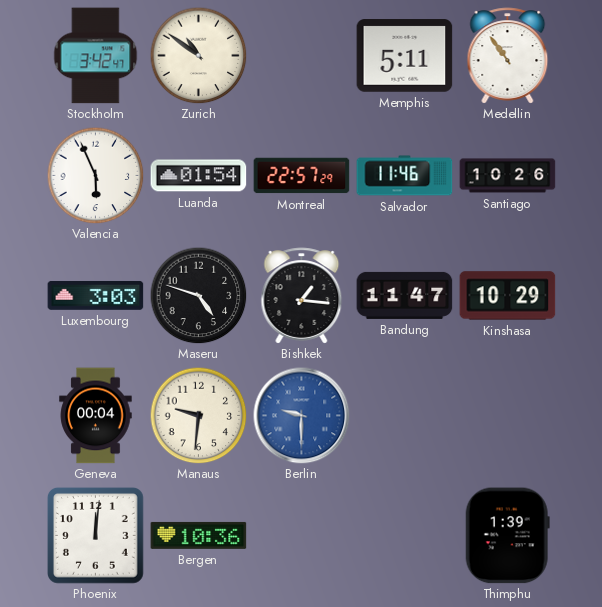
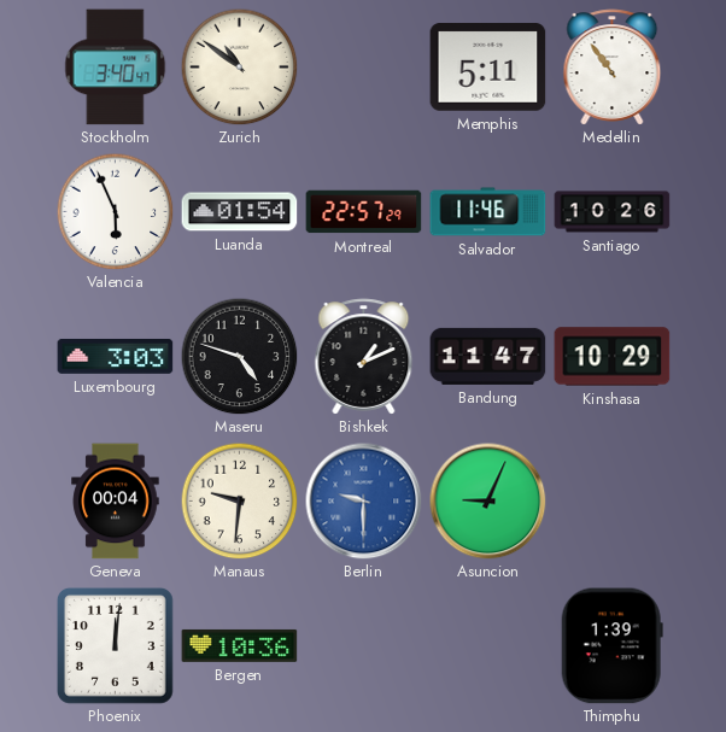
Stockholm: 3:42 -> 3:40 (116, 68)
Bishkek: 1:16 -> 1:11 (364, 357)
Asuncion: none -> 9:04 (488, 502)
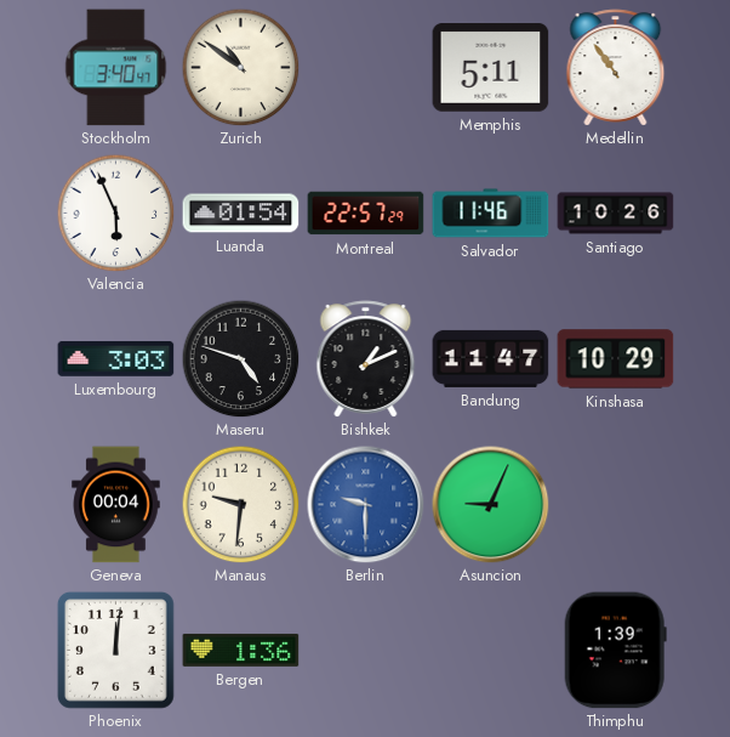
Bergen: 10:36 -> 1:36 (241, 650)
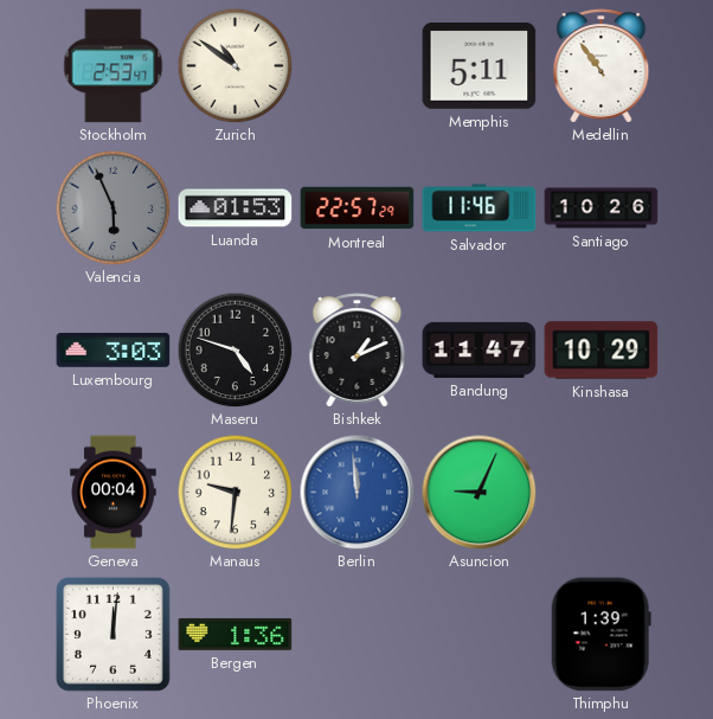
Stockholm: 3:40 -> 2:53 (114, 66)
Valencia dial: white -> grey (113, 207)
Luanda: 01:54 -> 01:53 (236, 208)
Berlin: 9:30 -> 11:59 (358, 493)
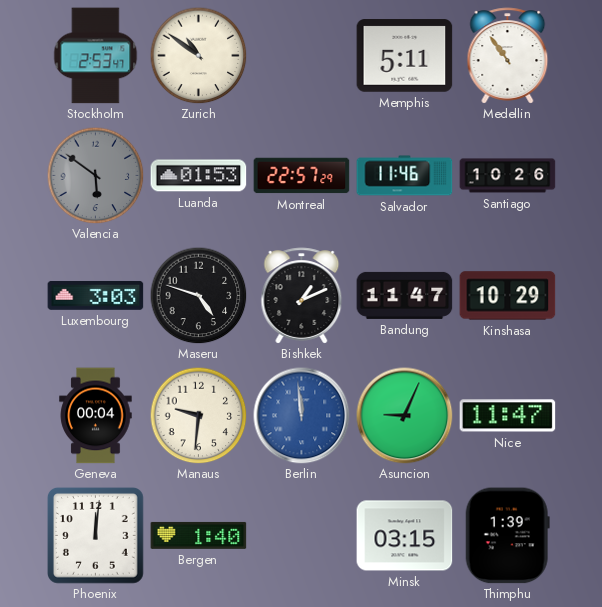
Valencia: 5:56 -> 5:51 (95, 175)
Nice: none -> 11:47 (508, 416)
Bergen: 1:36 -> 1:40 (199, 535)
Minsk: none -> 03:15 (405, 536)
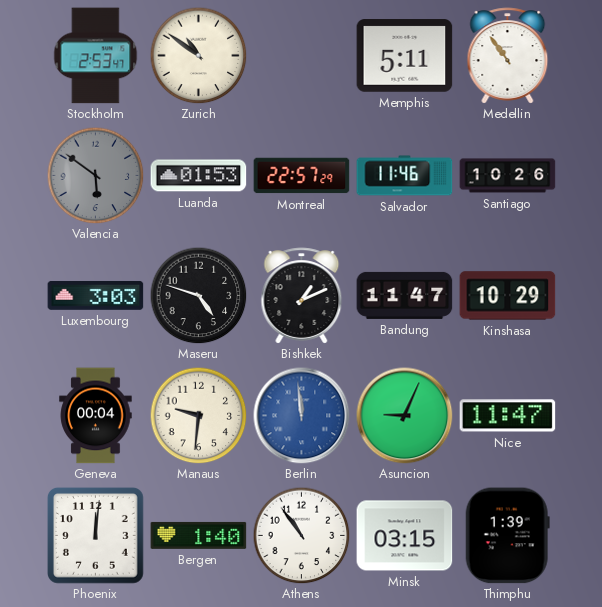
Athens: none -> 10:54 (301, 535)
